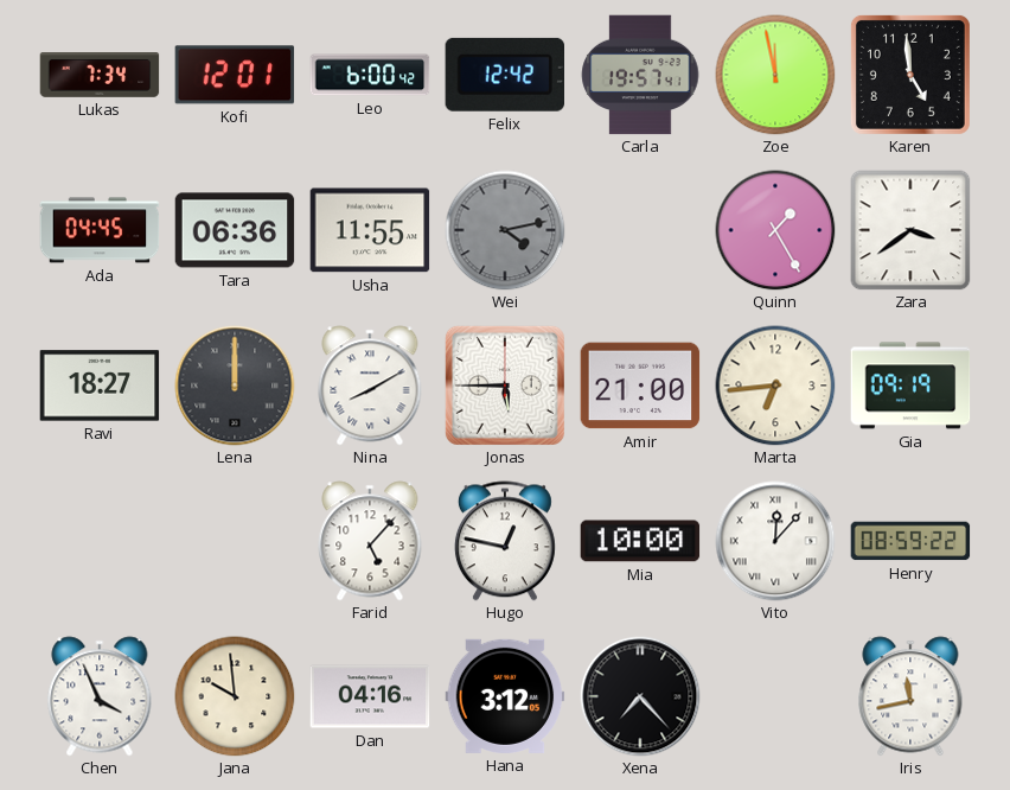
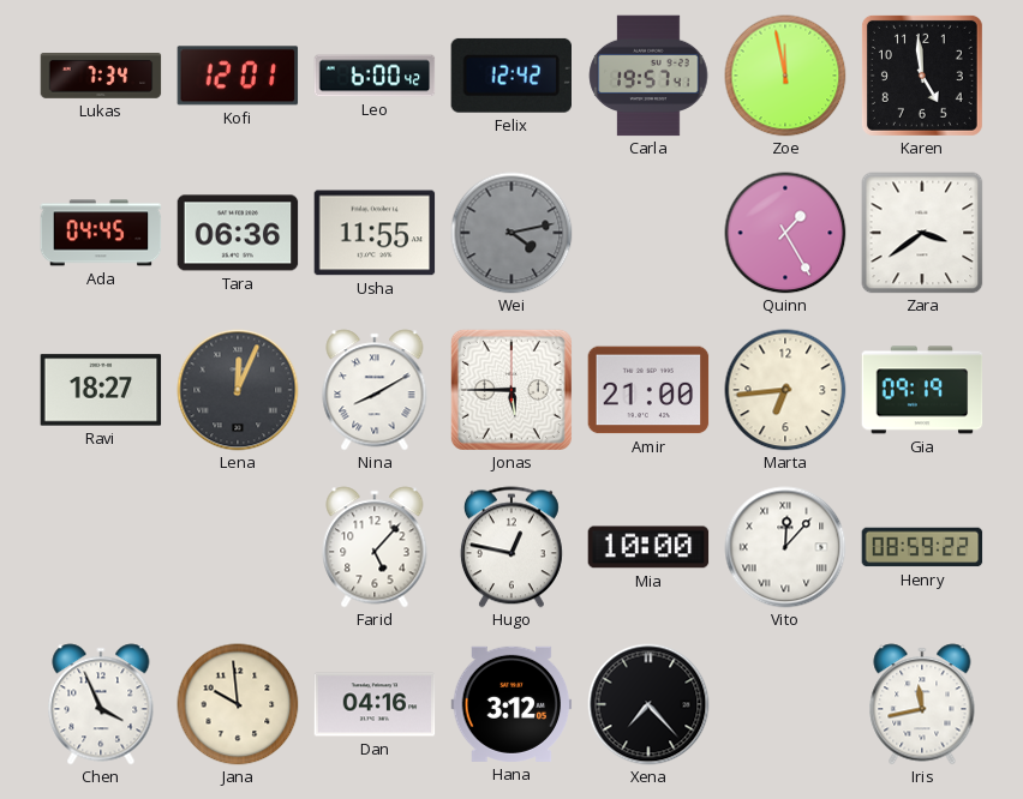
Lena: 12:00 -> 12:04 (238, 390)
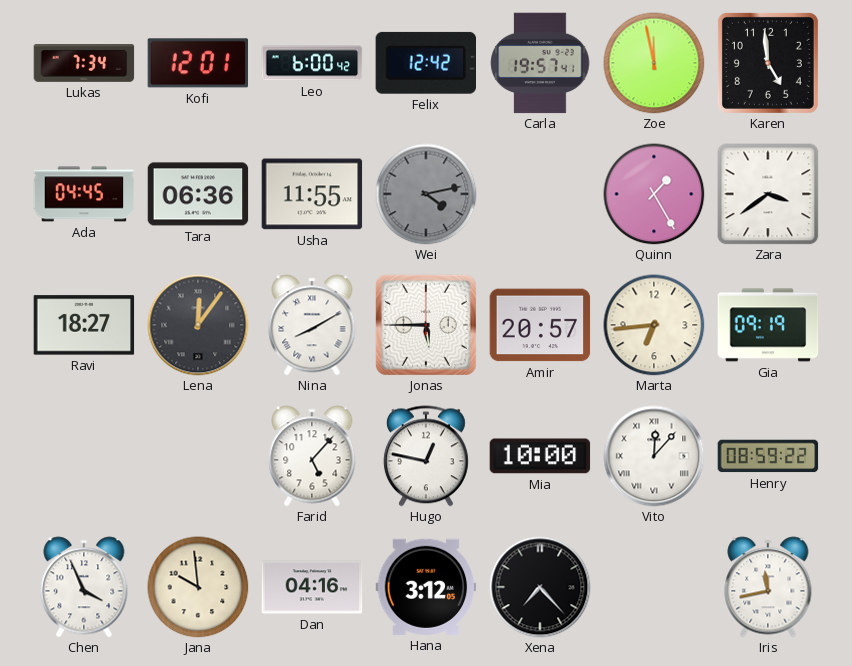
Lena: 12:04 -> 12:06 (198, 325)
Amir: 21:00 -> 20:57 (540, 325)
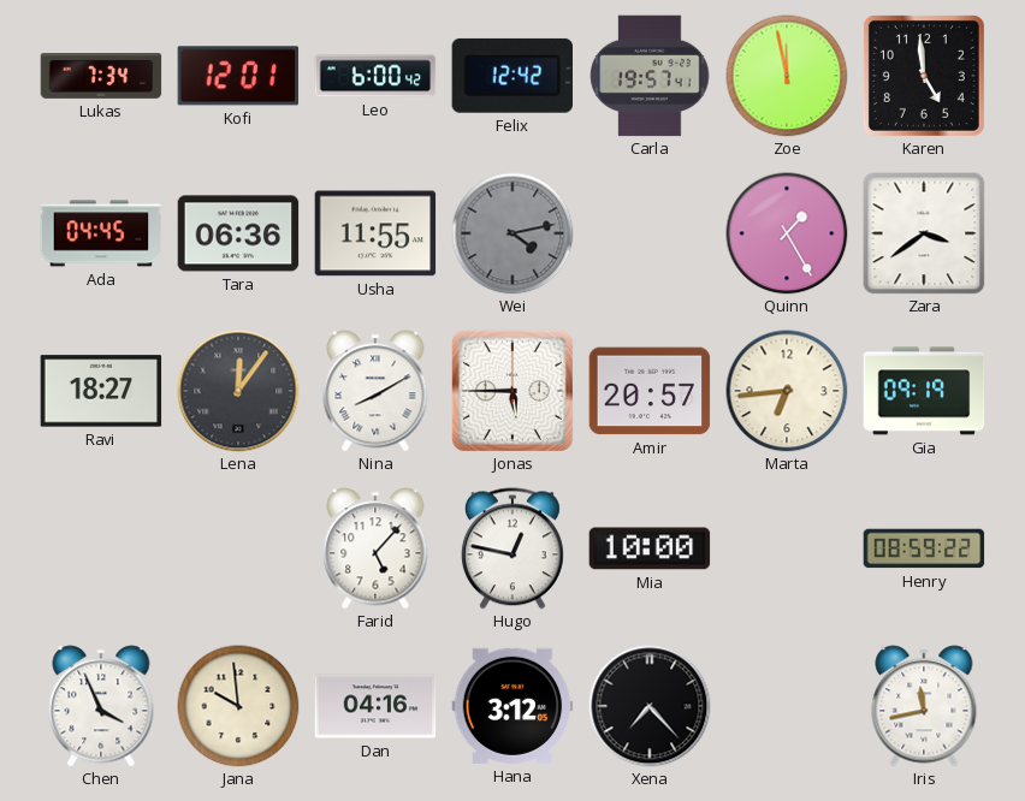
Vito: 12:07 -> none (654, 456)
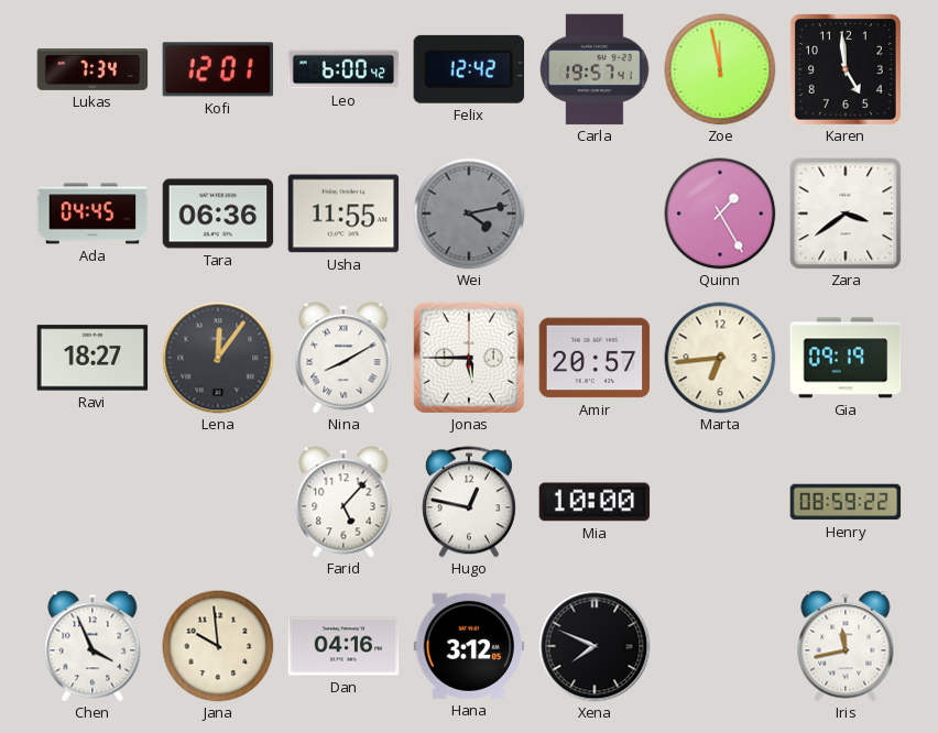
Xena: 7:23 -> 7:49 (595, 646)
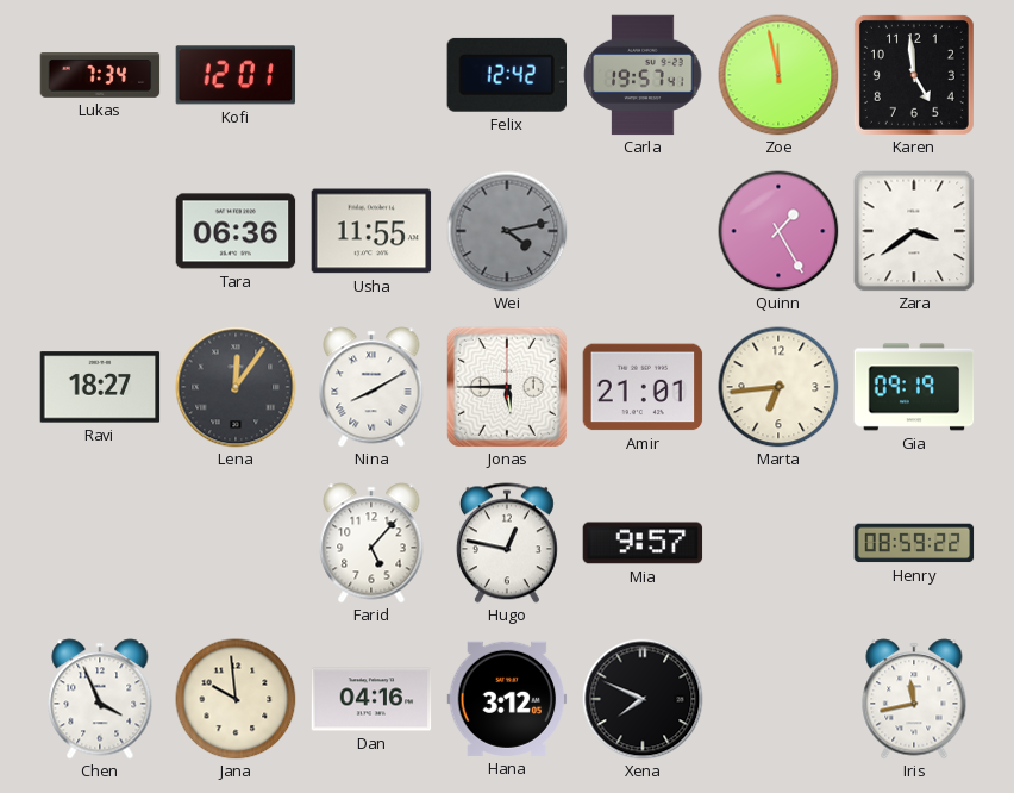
Leo: 6:00 -> none (343, 69)
Ada: 04:45 -> none (92, 214)
Amir: 20:57 -> 21:01 (643, 387)
Mia: 10:00 -> 9:57 (643, 543)
